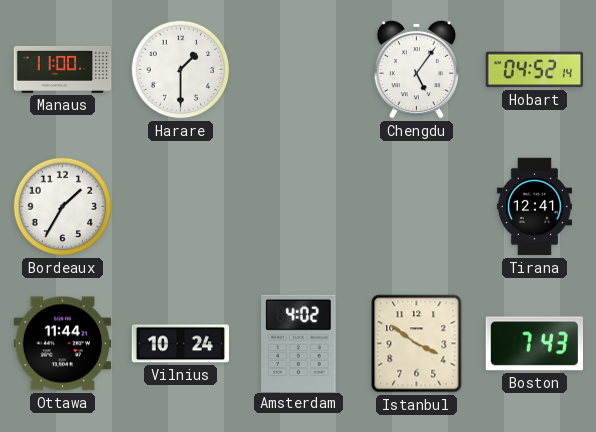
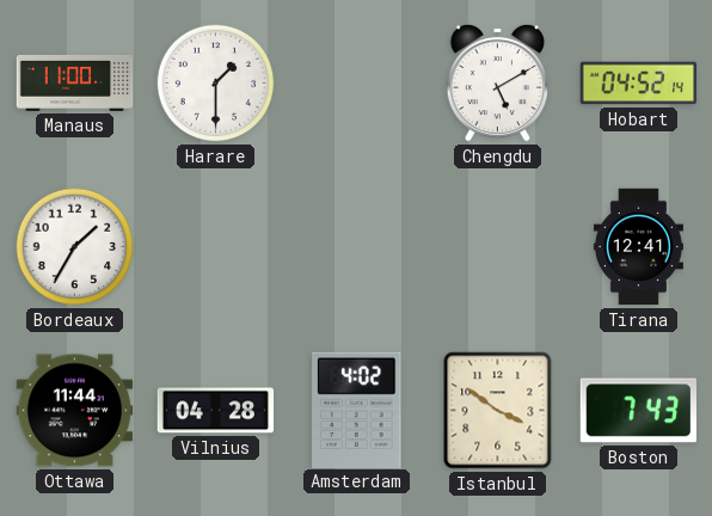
Chengdu: 5:06 -> 5:10 (497, 82)
Vilnius: 10:24 -> 04:28 (216, 411)
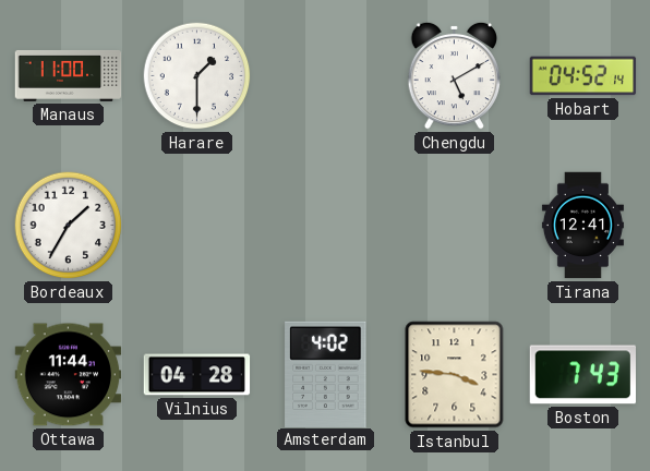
Istanbul: 3:51 -> 3:46 (455, 375)
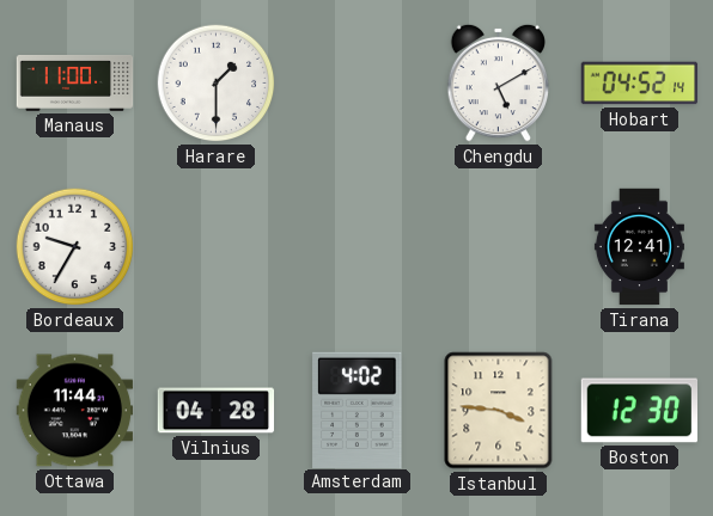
Bordeaux: 1:35 -> 9:35 (75, 247)
Boston: 7:43 -> 12:30 (639, 411)
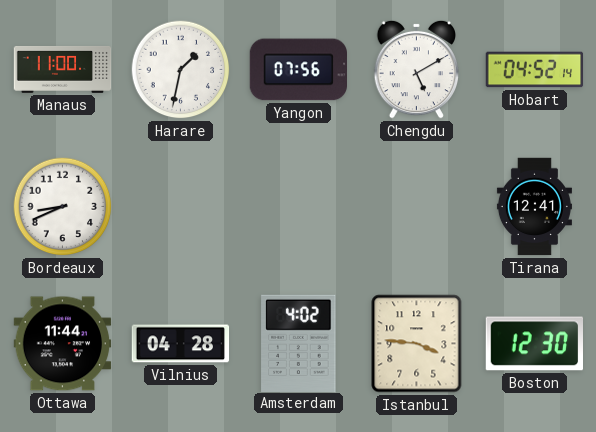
Harare: 1:30 -> 1:32 (181, 70)
Yangon: none -> 07:56 (298, 70)
Bordeaux: 9:35 -> 8:41 (63, 207)
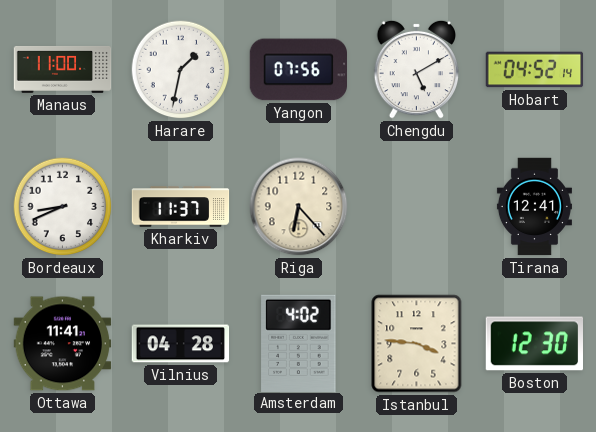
Kharkiv: none -> 11:37 (181, 207)
Riga: none -> 6:23 (299, 207)
Ottawa: 11:44 -> 11:41 (63, 344)
